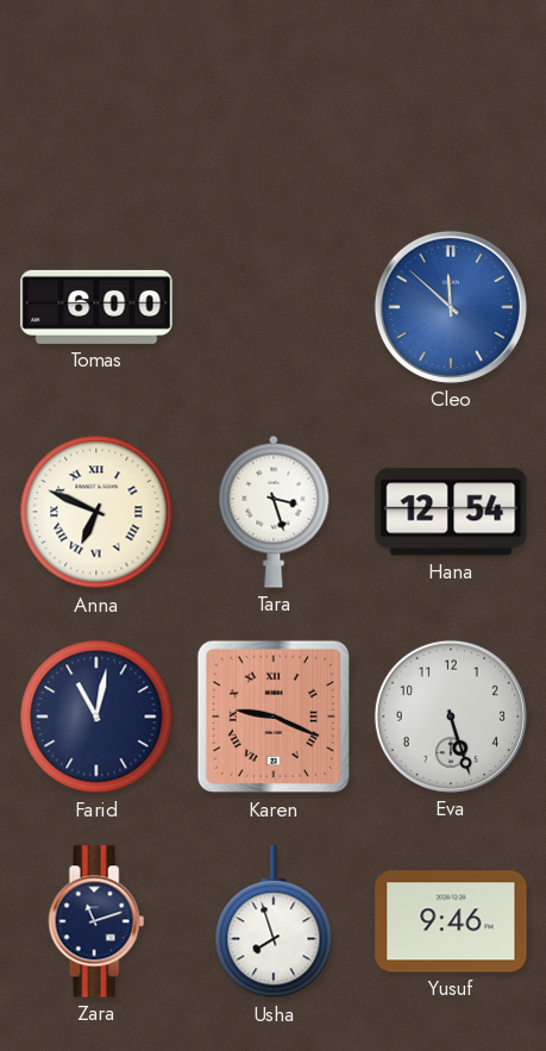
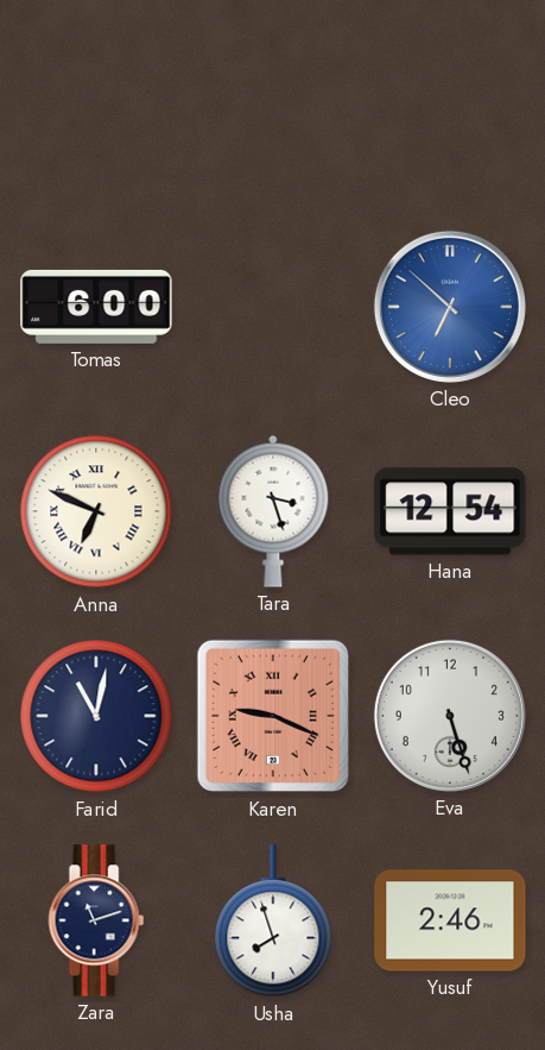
Cleo: 11:52 -> 6:52 (450, 307)
Yusuf: 9:46 -> 2:46 (450, 920)
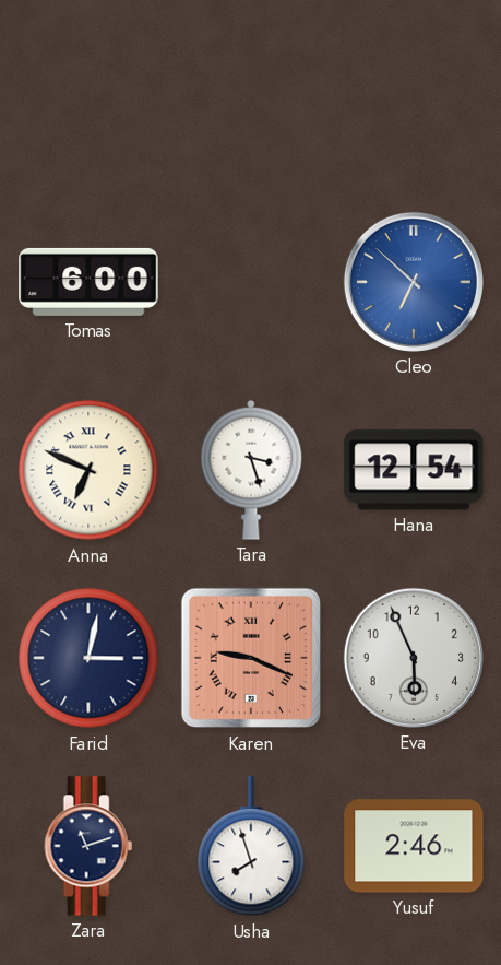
Farid: 11:02 -> 3:02 (88, 658)
Eva: 5:27 -> 5:56 (414, 658)
